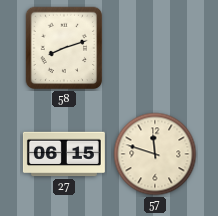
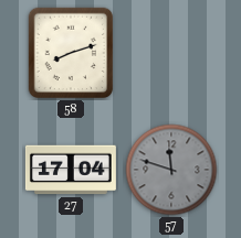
27: 06:15 -> 17:04 (71, 170)
57 dial: cream -> grey (171, 170)
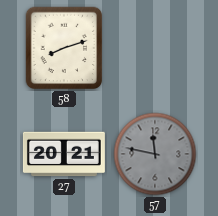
27: 17:04 -> 20:21 (64, 154)
57: 11:48 -> 11:47 (155, 154)
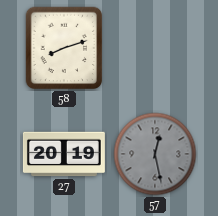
27: 20:21 -> 20:19 (64, 154)
57: 11:47 -> 12:28 (155, 154)
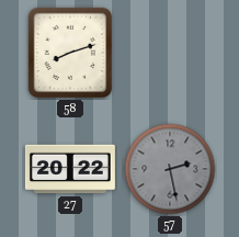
27: 20:19 -> 20:22 (70, 169)
57: 12:28 -> 2:28 (170, 169)
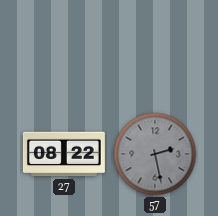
58: 8:12 -> none (70, 53)
27: 20:22 -> 08:22 (64, 154)
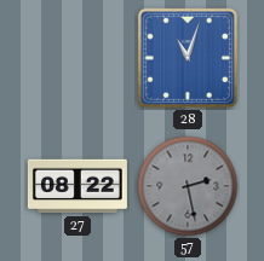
28: none -> 11:03 (188, 58)
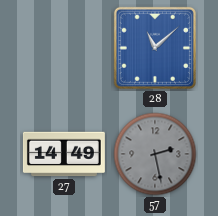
28: 11:03 -> 11:08 (155, 48)
27: 08:22 -> 14:49 (64, 154)
